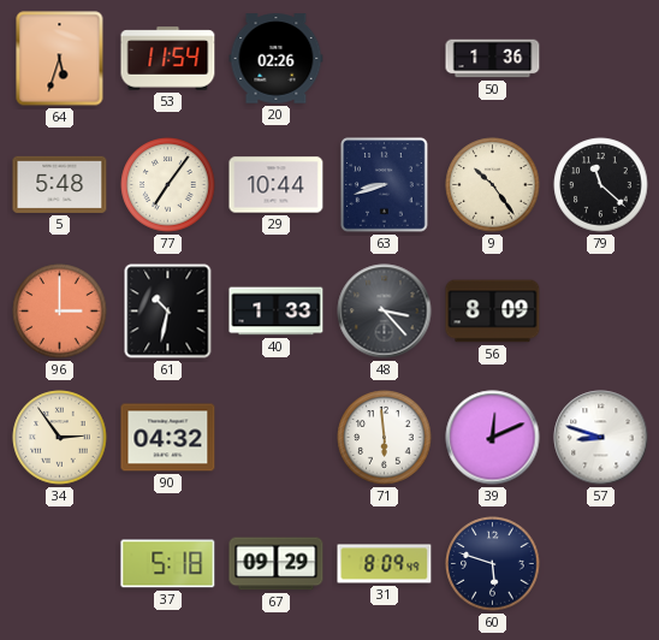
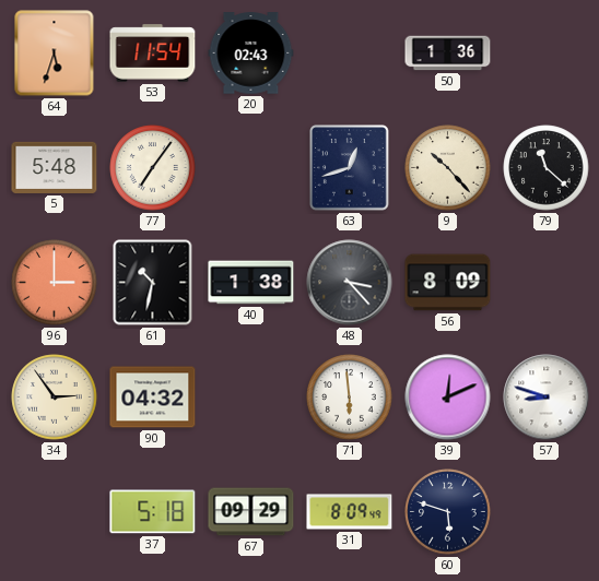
20: 02:26 -> 02:43 (251, 54)
29: 10:44 -> none (277, 185)
63: 8:42 -> 12:42 (350, 168)
9: 10:24 -> 10:23 (448, 168)
40: 1:33 -> 1:38 (251, 283)
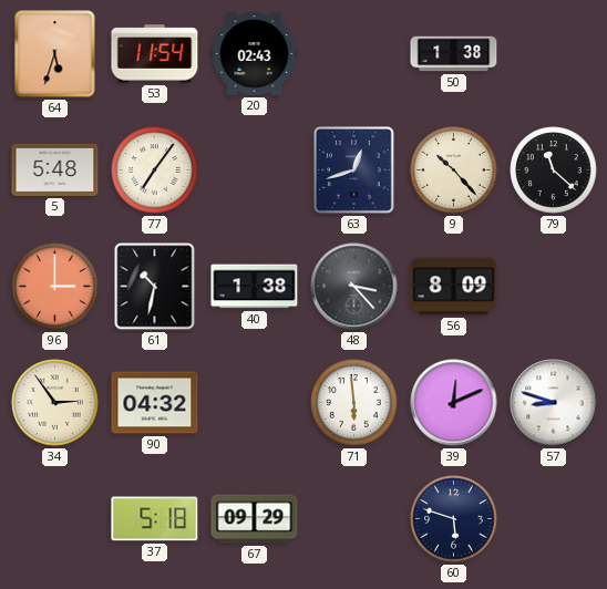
50: 1:36 -> 1:38 (454, 54)
31: 8:09 -> none (350, 512)
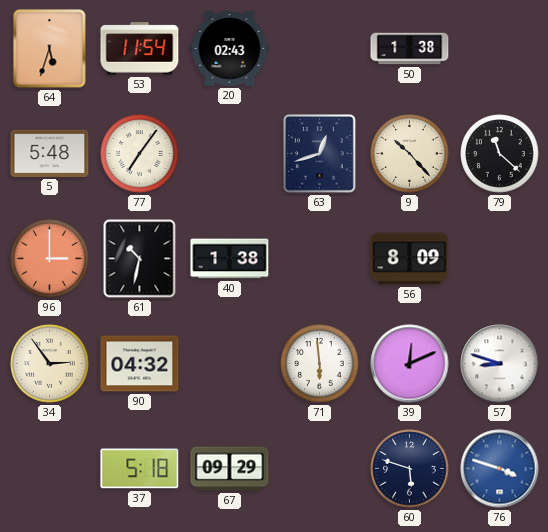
48: 3:23 -> none (354, 287)
76: none -> 3:48 (500, 469)
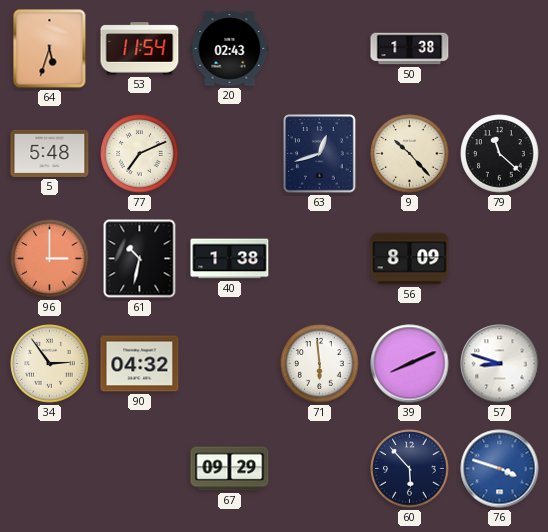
77: 7:06 -> 7:11 (140, 154)
39: 12:11 -> 8:11 (410, 364)
37: 5:18 -> none (140, 469)
60: 5:48 -> 5:53 (410, 469)
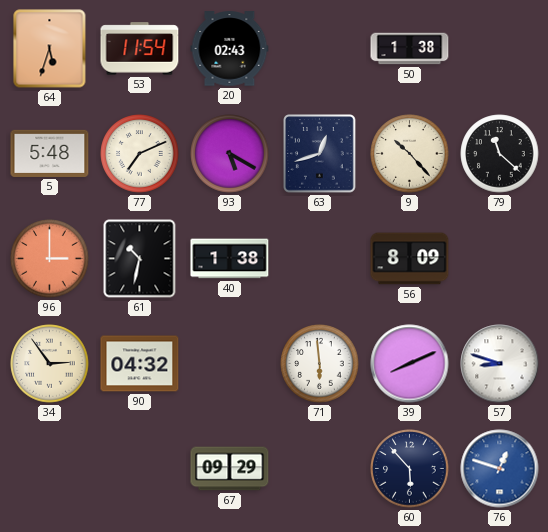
93: none -> 5:20 (230, 154)
76: 3:48 -> 12:48 (500, 469)
